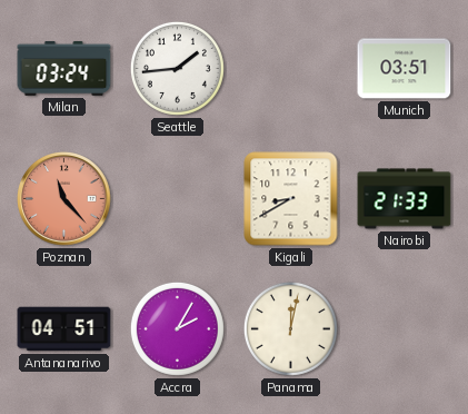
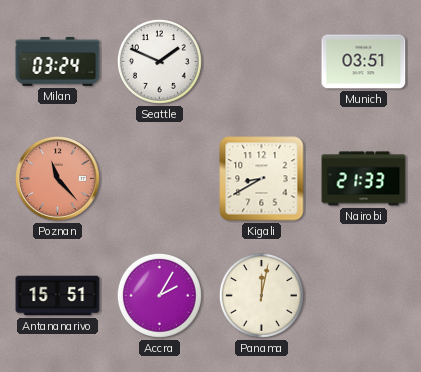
Seattle: 1:44 -> 1:49 (159, 61)
Antananarivo: 04:51 -> 15:51 (58, 296)
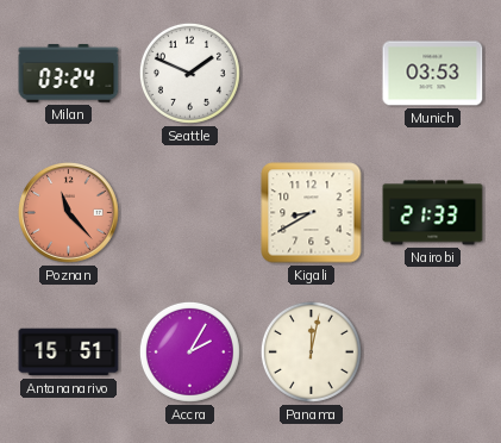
Munich: 03:51 -> 03:53 (433, 74)
